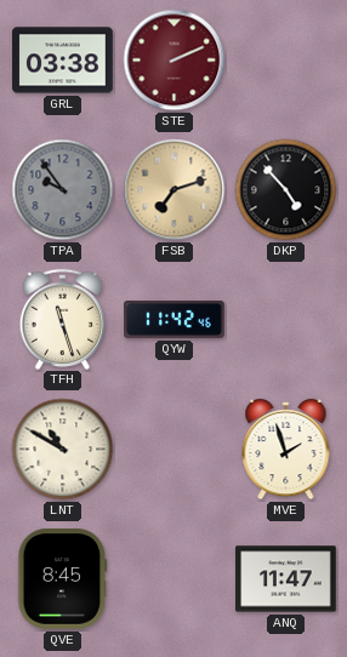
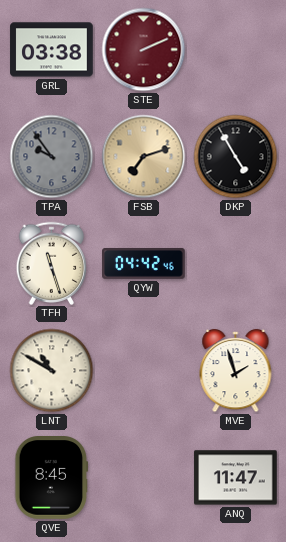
DKP: 4:53 -> 4:55 (236, 157)
QYW: 11:42 -> 04:42 (144, 264)
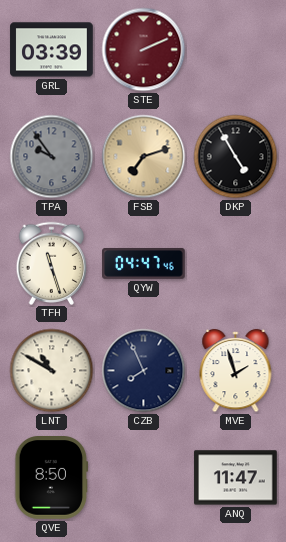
GRL: 03:38 -> 03:39 (52, 50)
QYW: 04:42 -> 04:47 (144, 264)
CZB: none -> 7:56 (144, 371)
QVE: 8:45 -> 8:50 (52, 478)
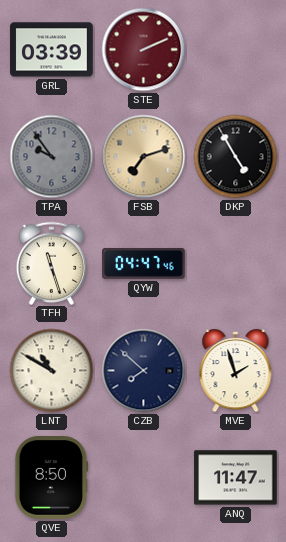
CZB: 7:56 -> 7:52 (144, 371)
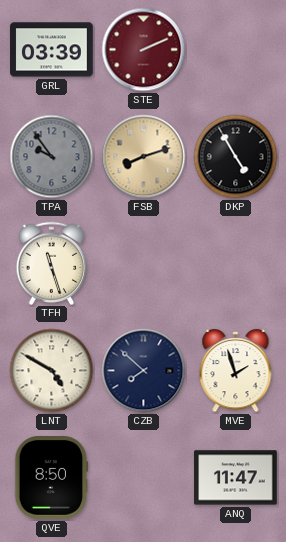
FSB: 7:12 -> 8:12 (144, 157)
QYW: 04:47 -> none (144, 264)
LNT: 10:50 -> 4:50 (52, 371)
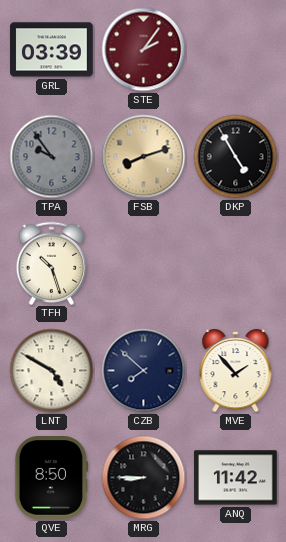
STE: 2:11 -> 2:06 (144, 50)
TFH: 11:27 -> 10:27 (52, 263)
MVE: 1:57 -> 1:53 (236, 371)
MRG: none -> 8:45 (144, 478)
ANQ: 11:47 -> 11:42 (236, 478)
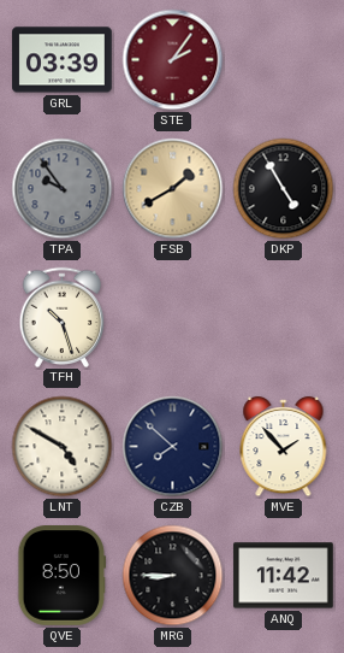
FSB: 8:12 -> 1:40 (173, 189)
